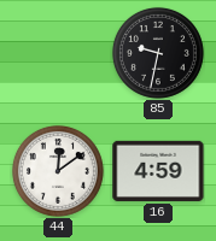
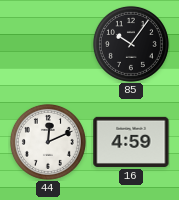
85: 9:32 -> 10:06 (131, 44)
44: 12:09 -> 12:11 (48, 142)
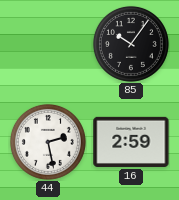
44: 12:11 -> 2:28 (48, 142)
16: 4:59 -> 2:59 (131, 142)
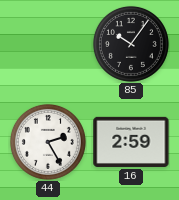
44: 2:28 -> 2:25 (48, 142)
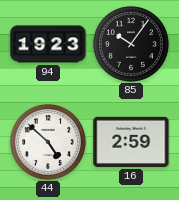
94: none -> 19:23 (48, 44)
44: 2:25 -> 4:52 (48, 142)
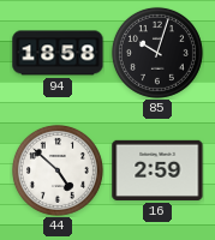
94: 19:23 -> 18:58 (58, 53)
85: 10:06 -> 10:03 (157, 53)
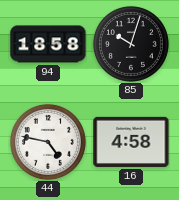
44: 4:52 -> 4:47 (48, 142)
16: 2:59 -> 4:58 (131, 142)
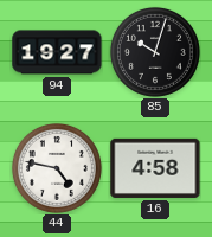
94: 18:58 -> 19:27 (57, 52)
